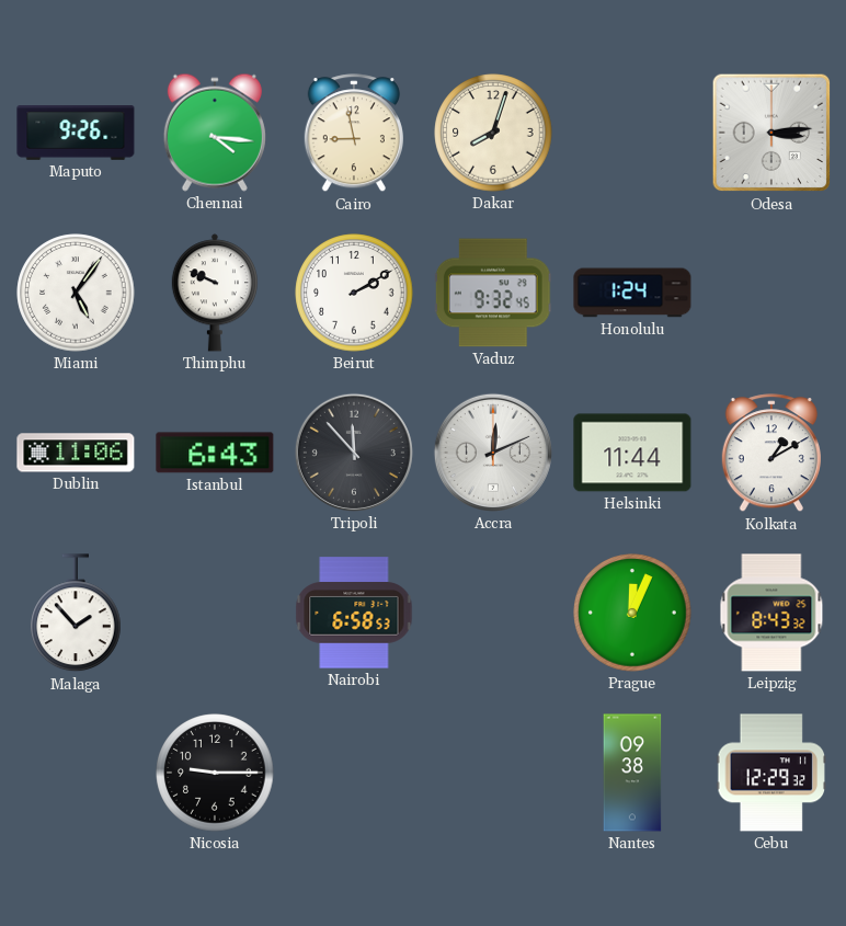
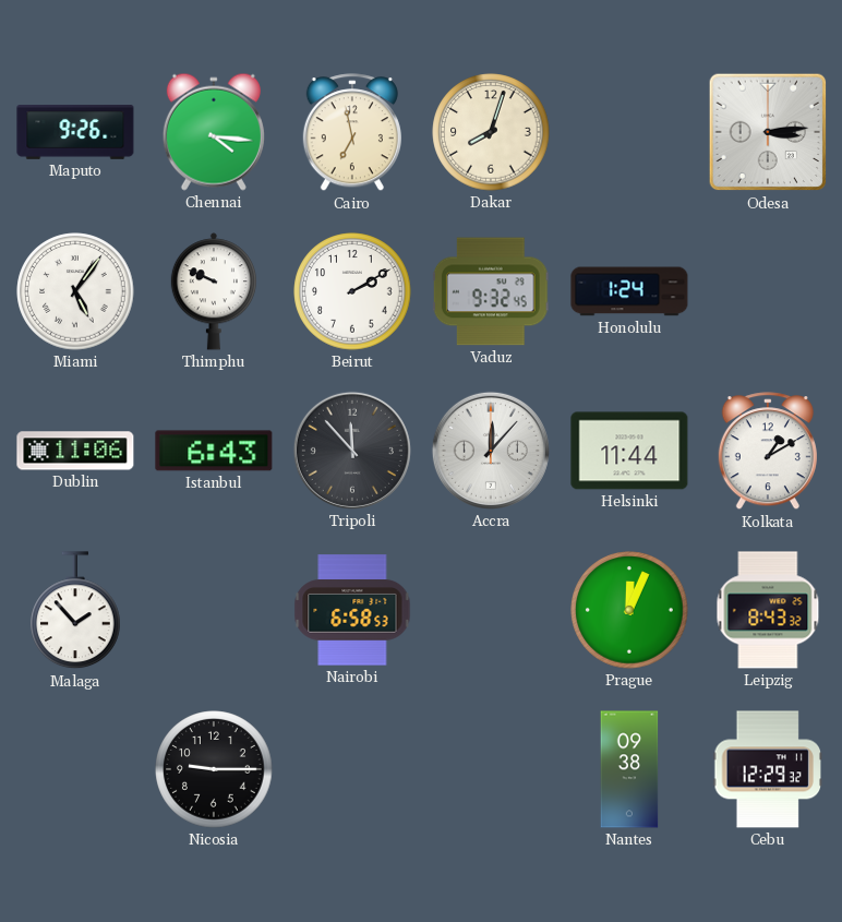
Cairo: 8:58 -> 6:58 (352, 133)
Accra: 12:11 -> 12:07 (491, 451)
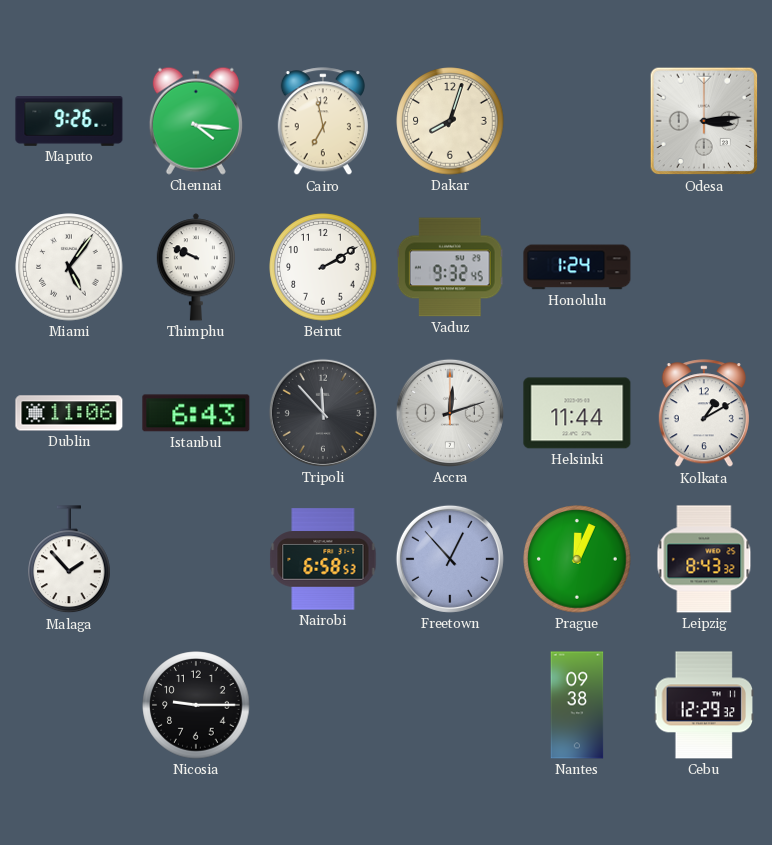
Accra: 12:07 -> 12:12 (450, 413)
Freetown: none -> 12:53 (450, 559)
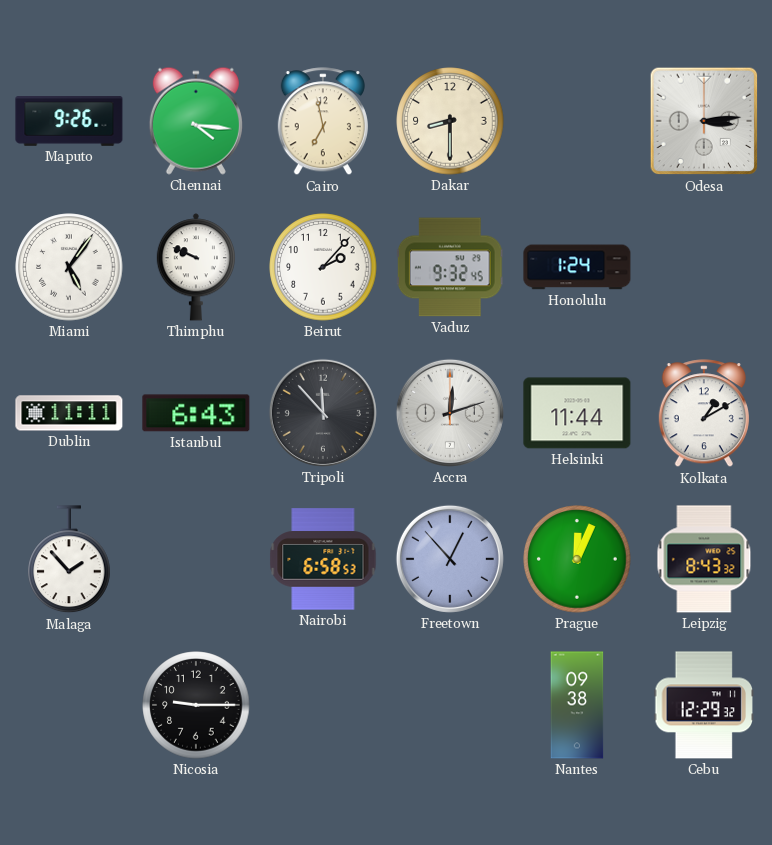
Dakar: 8:03 -> 8:30 (450, 121)
Beirut: 2:10 -> 2:07 (323, 267)
Dublin: 11:06 -> 11:11 (69, 413)
